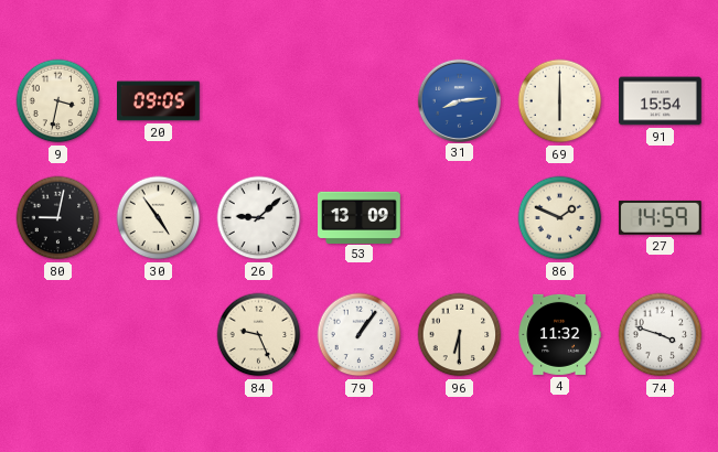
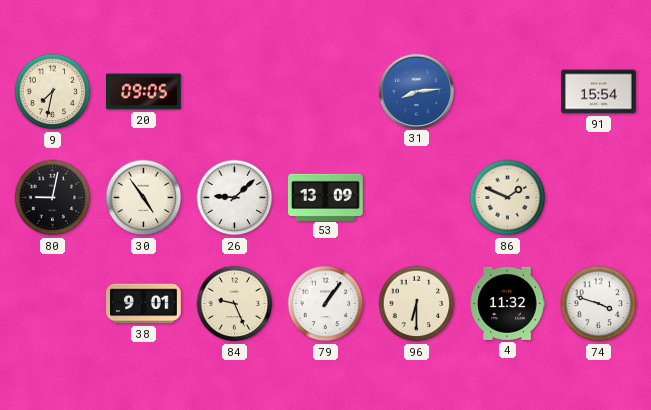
9: 3:32 -> 7:32 (53, 92)
69: 6:00 -> none (560, 101)
27: 14:59 -> none (660, 217)
38: none -> 9:01 (144, 304)
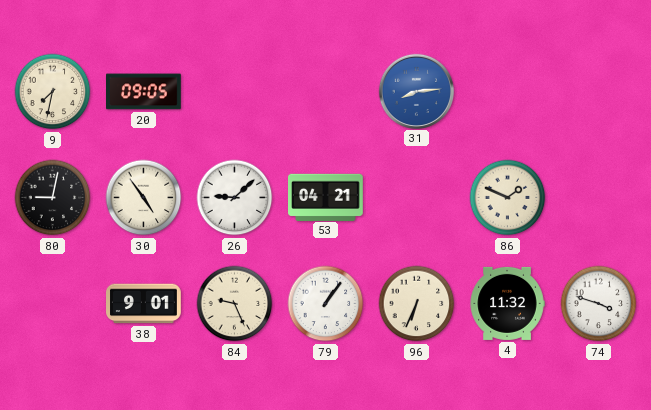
91: 15:54 -> none (599, 92)
53: 13:09 -> 04:21 (326, 197)
96: 6:30 -> 6:34 (417, 304)
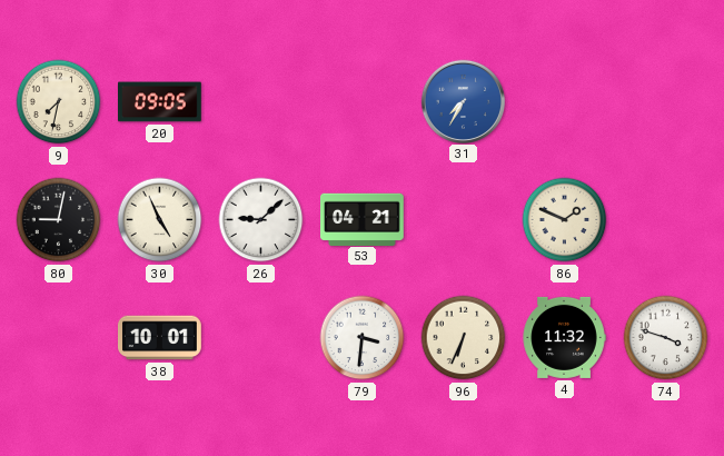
31: 8:14 -> 7:35 (463, 101)
30: 4:54 -> 4:56 (160, 220)
38: 9:01 -> 10:01 (160, 338)
84: 9:26 -> none (235, 304)
79: 1:06 -> 3:31 (363, 338)
